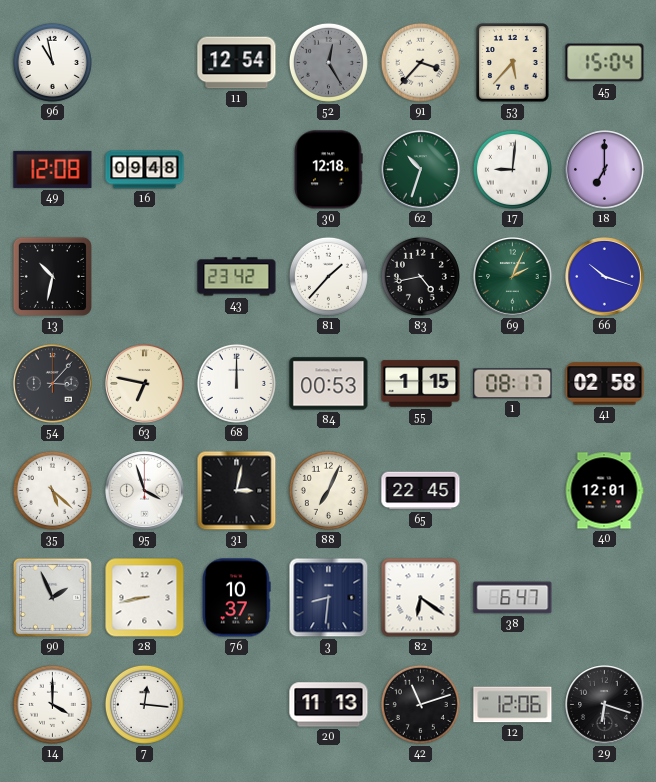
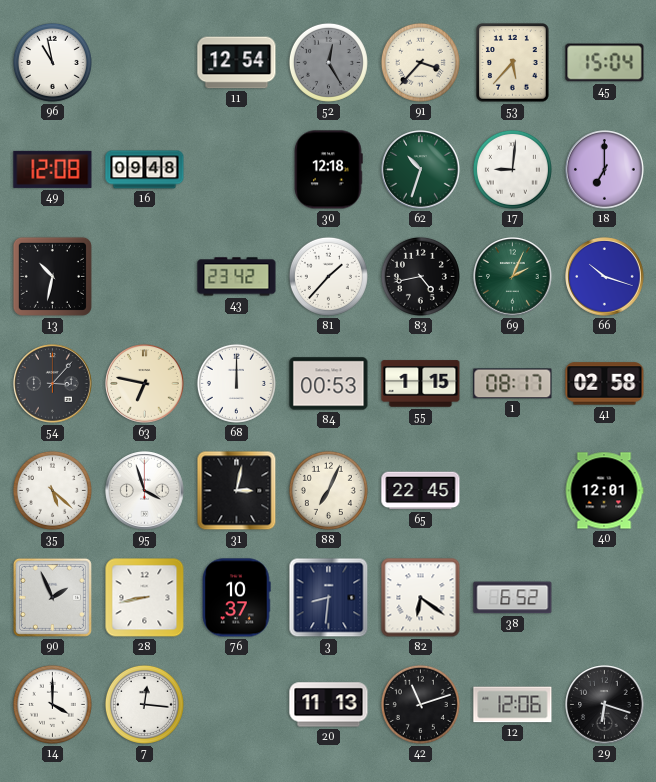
38: 6:47 -> 6:52 (513, 598)
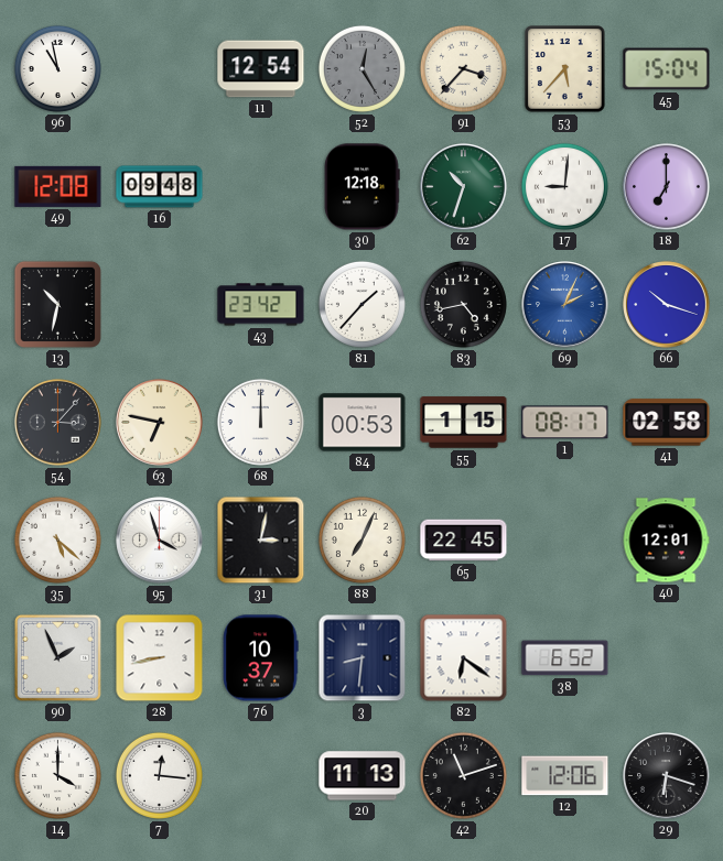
69 dial: green -> blue (565, 305)
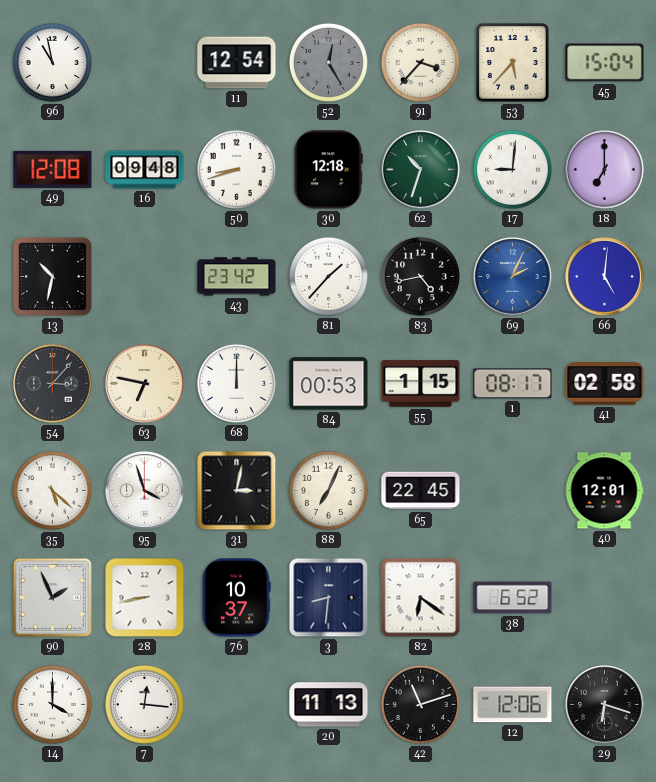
50: none -> 8:42 (236, 169)
66: 10:18 -> 5:01 (605, 277)
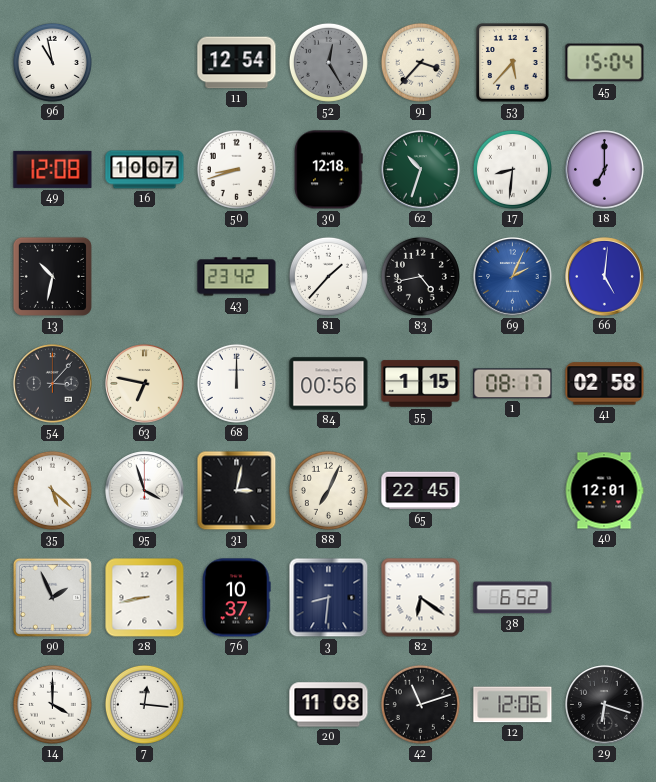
16: 09:48 -> 10:07 (145, 170)
17: 9:01 -> 8:31 (512, 169)
84: 00:53 -> 00:56 (329, 384)
20: 11:13 -> 11:08 (329, 705)
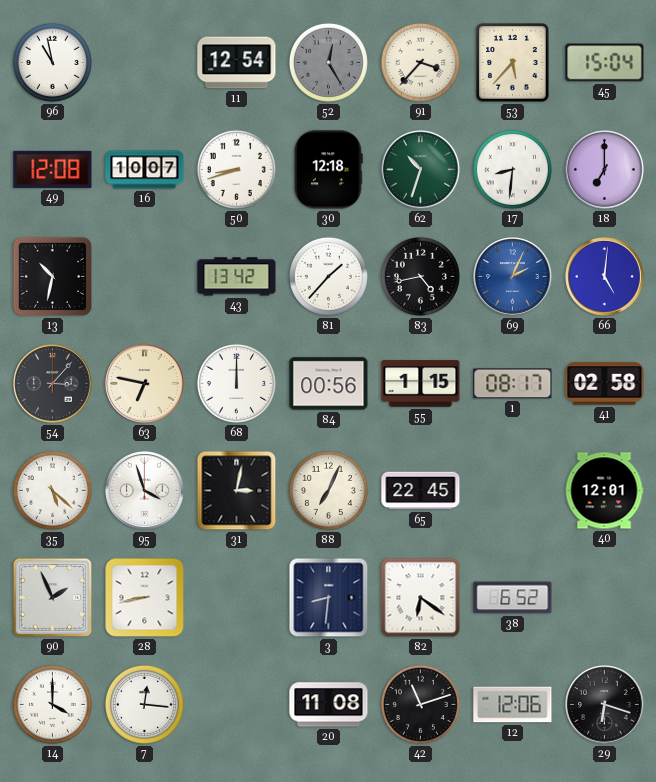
43: 23:42 -> 13:42 (237, 277)
76: 10:37 -> none (236, 598)
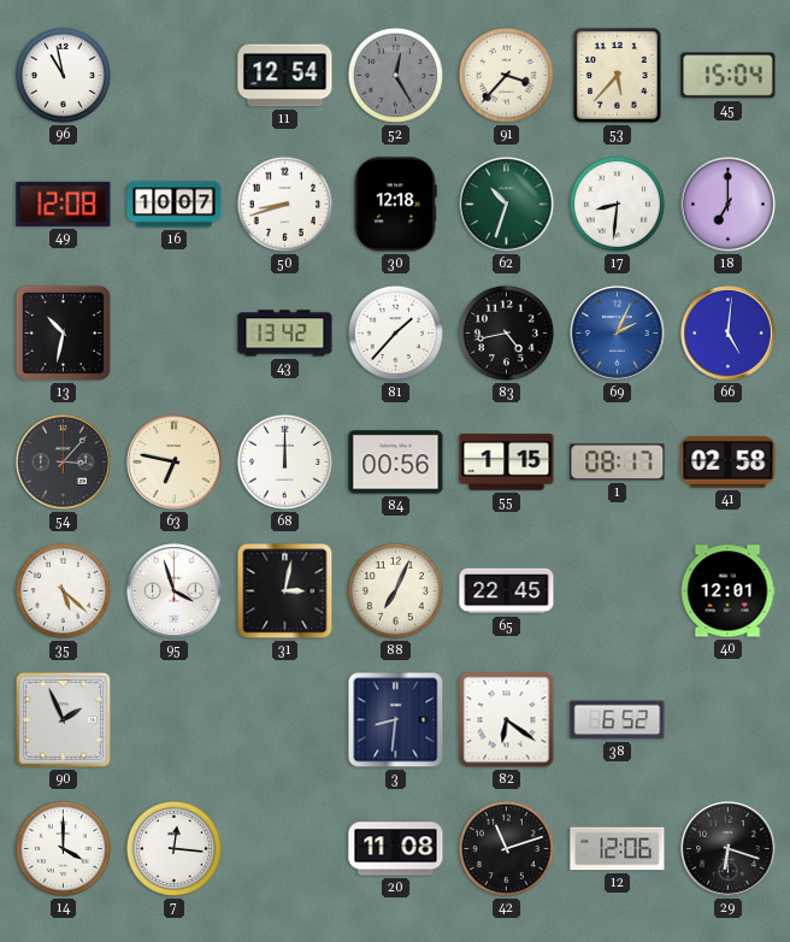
28: 8:43 -> none (145, 598)
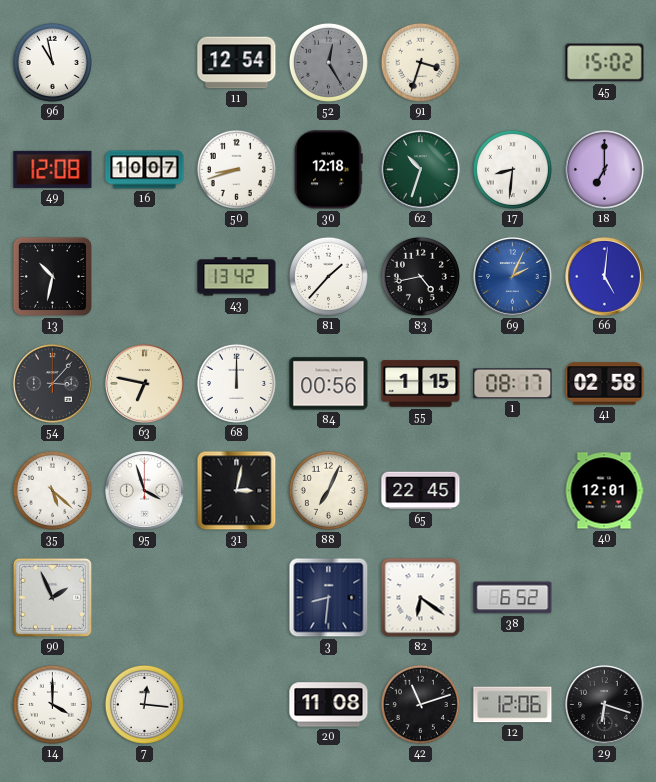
91: 3:37 -> 3:33 (420, 62)
53: 5:37 -> none (618, 76)
45: 15:04 -> 15:02 (605, 63)
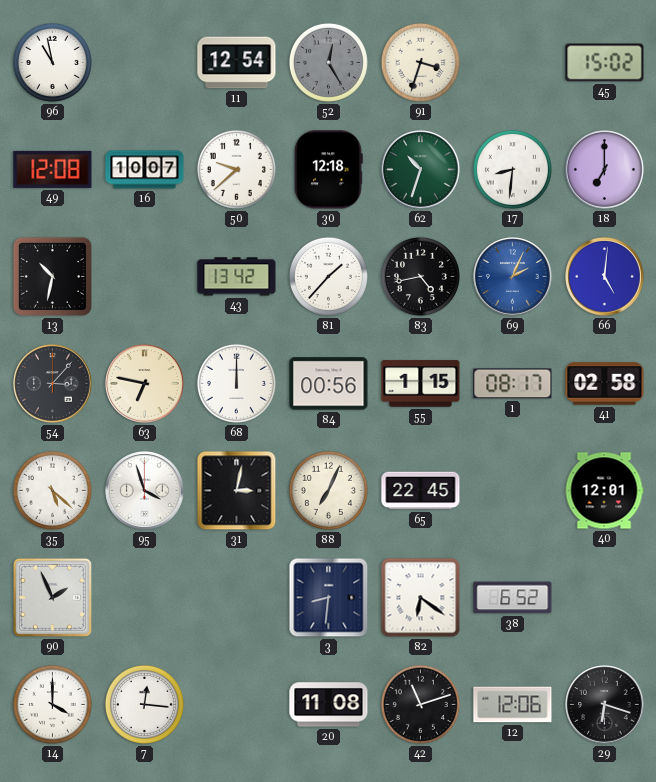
50: 8:42 -> 9:38 (236, 169)
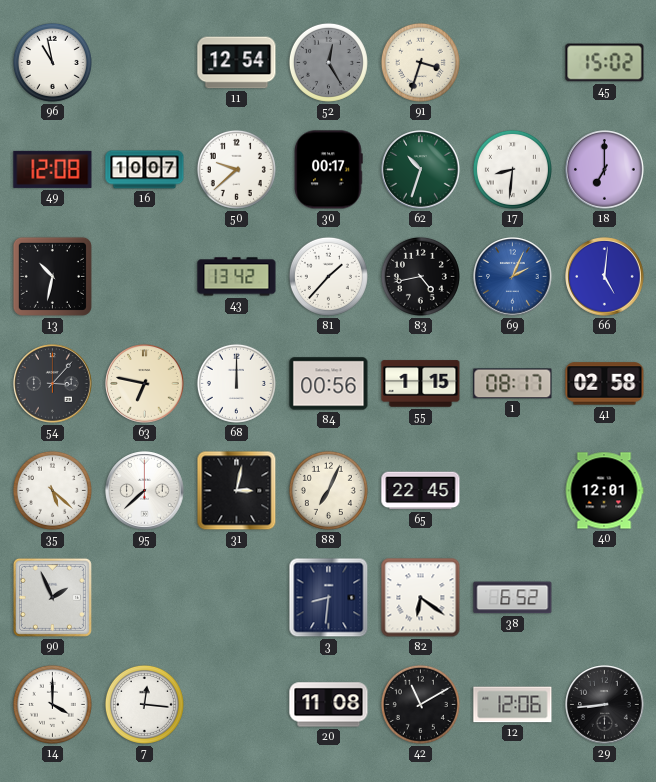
30: 12:18 -> 00:17 (328, 170)
95: 3:57 -> 7:38 (145, 491)
42: 11:12 -> 11:10 (420, 704)
29: 6:18 -> 8:44 (605, 705)
